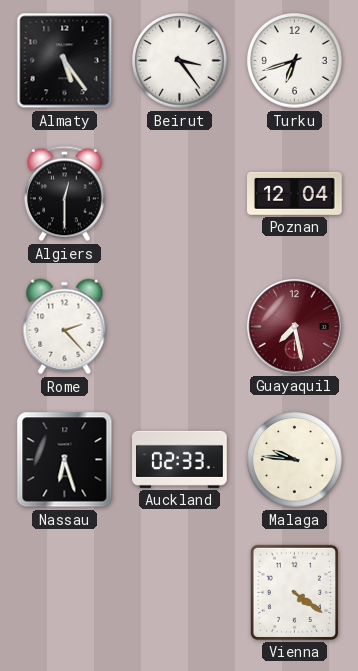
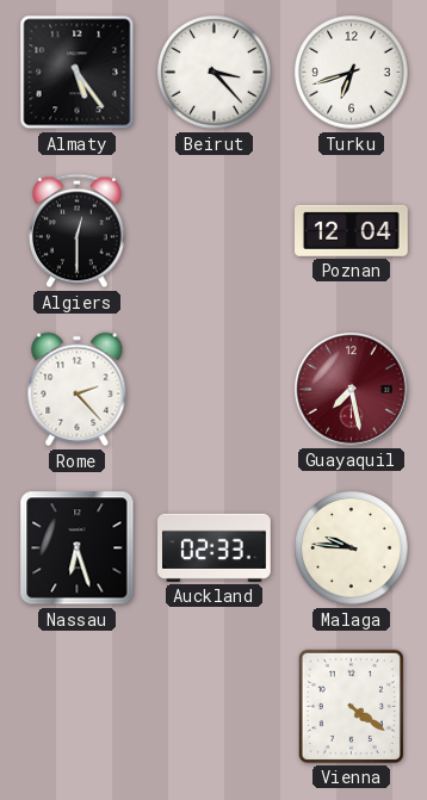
Beirut: 3:24 -> 3:23 (215, 73)
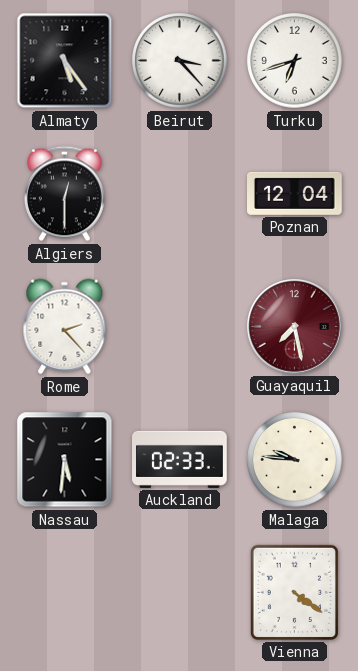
Nassau: 6:27 -> 5:31 (65, 460)
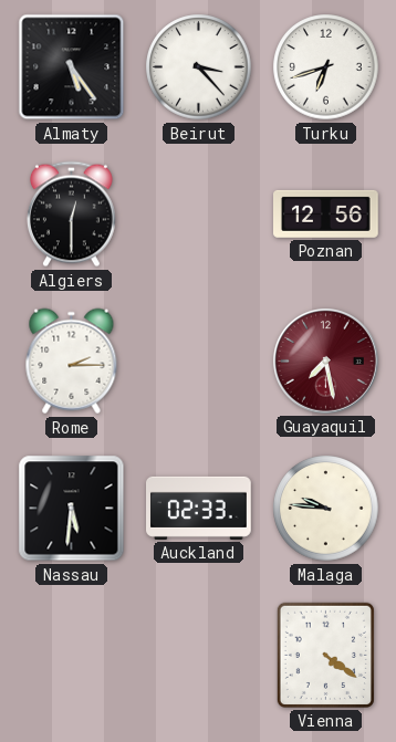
Poznan: 12:04 -> 12:56 (326, 213)
Rome: 2:23 -> 2:15 (72, 362)
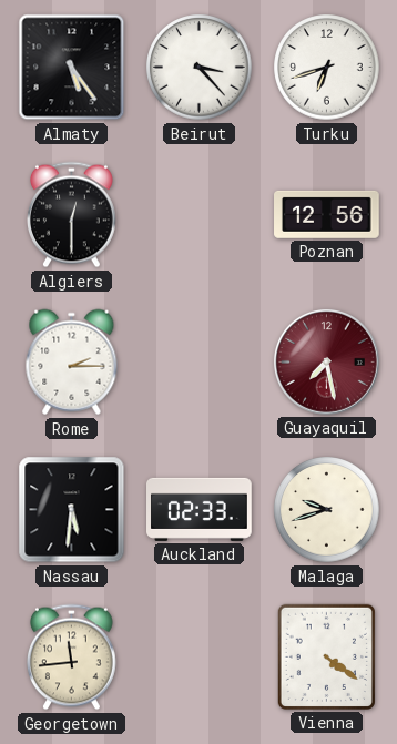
Malaga: 9:46 -> 9:42 (327, 510)
Georgetown: none -> 11:44 (71, 658)
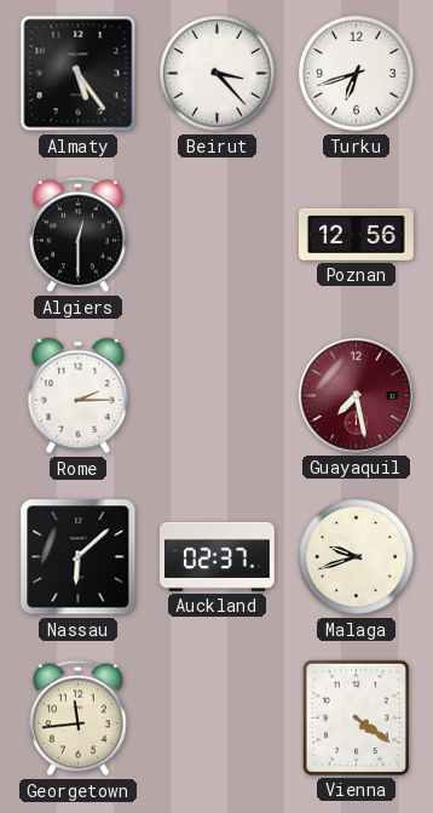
Nassau: 5:31 -> 6:08 (79, 557)
Auckland: 02:33 -> 02:37 (218, 556)
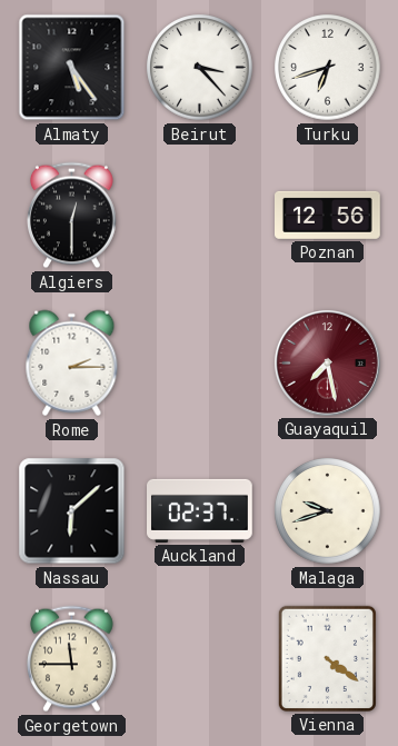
Georgetown: 11:44 -> 11:45 (71, 659)
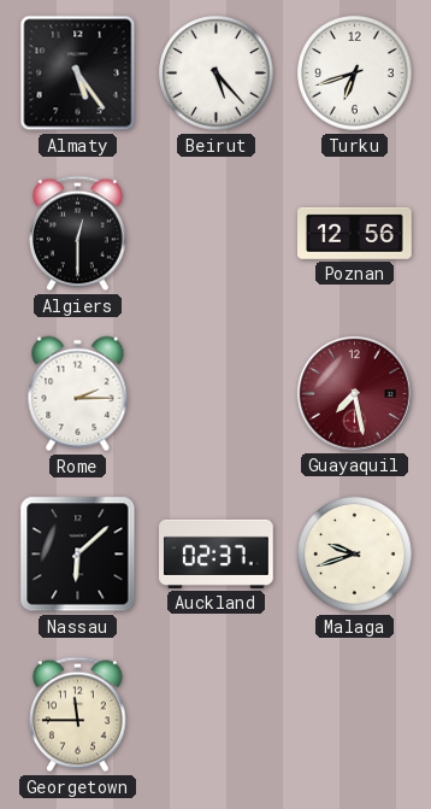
Beirut: 3:23 -> 5:23 (217, 74)
Vienna: 4:21 -> none (327, 658)
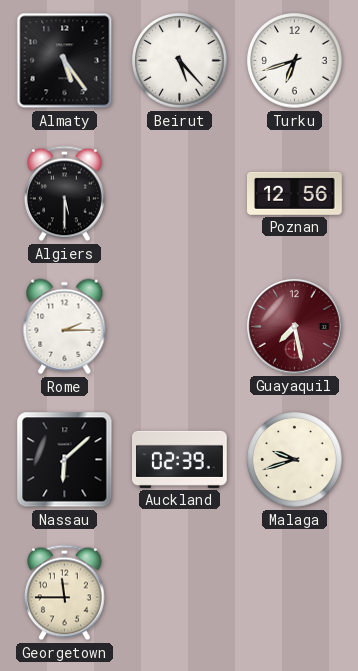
Algiers: 12:30 -> 5:30 (64, 194)
Auckland: 02:37 -> 02:39 (180, 459)
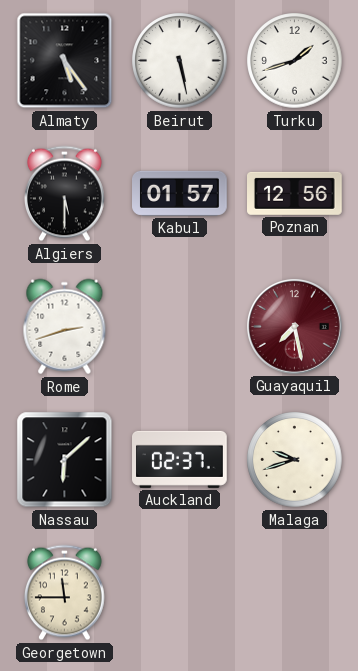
Beirut: 5:23 -> 5:28 (180, 61)
Turku: 6:42 -> 1:42 (295, 61)
Kabul: none -> 01:57 (180, 193)
Rome: 2:15 -> 2:42 (65, 327)
Auckland: 02:39 -> 02:37 (180, 459)
